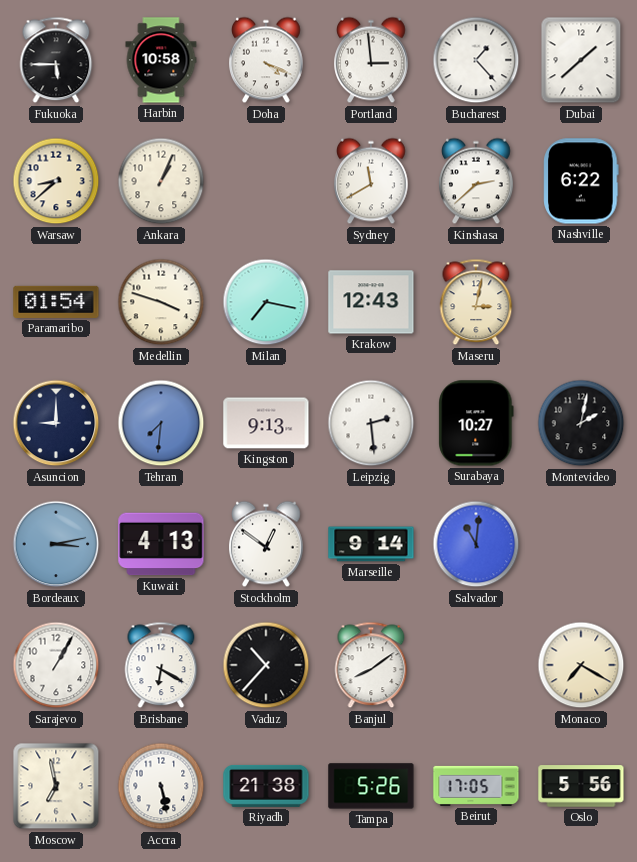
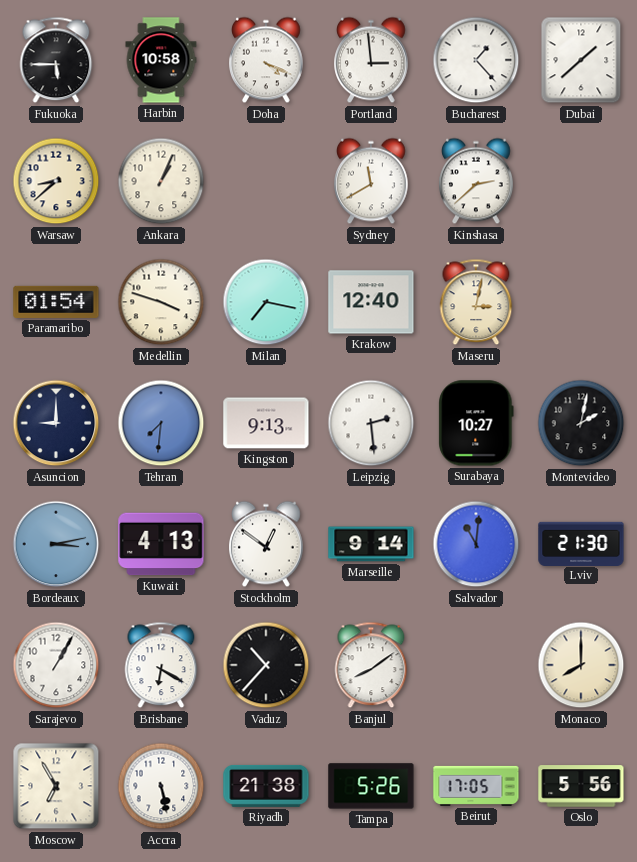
Nashville: 6:22 -> none (581, 181)
Krakow: 12:43 -> 12:40 (371, 302)
Lviv: none -> 21:30 (581, 543)
Monaco: 7:20 -> 8:00 (581, 665)
Moscow: 6:58 -> 6:55 (56, 786)
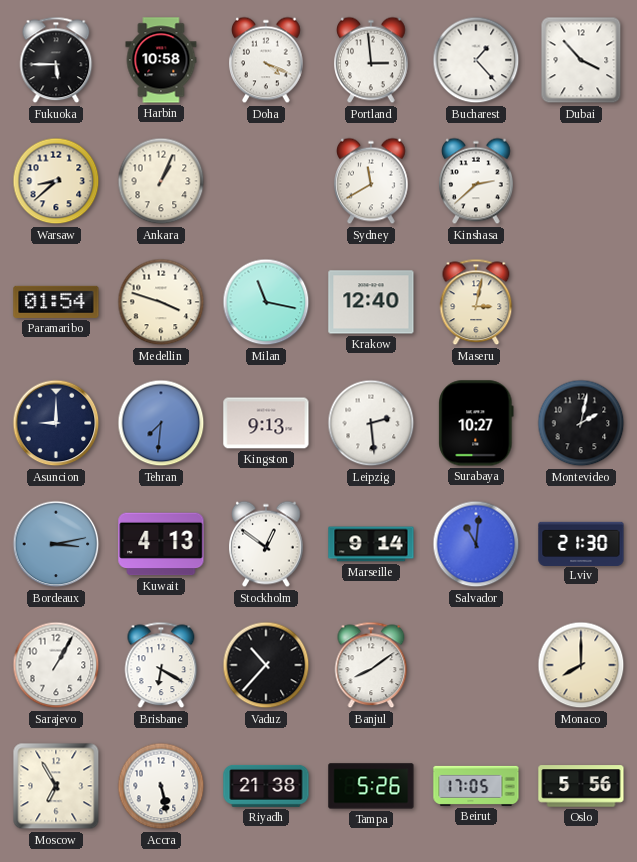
Dubai: 1:38 -> 3:53 (581, 60)
Milan: 7:17 -> 11:17 (266, 302)
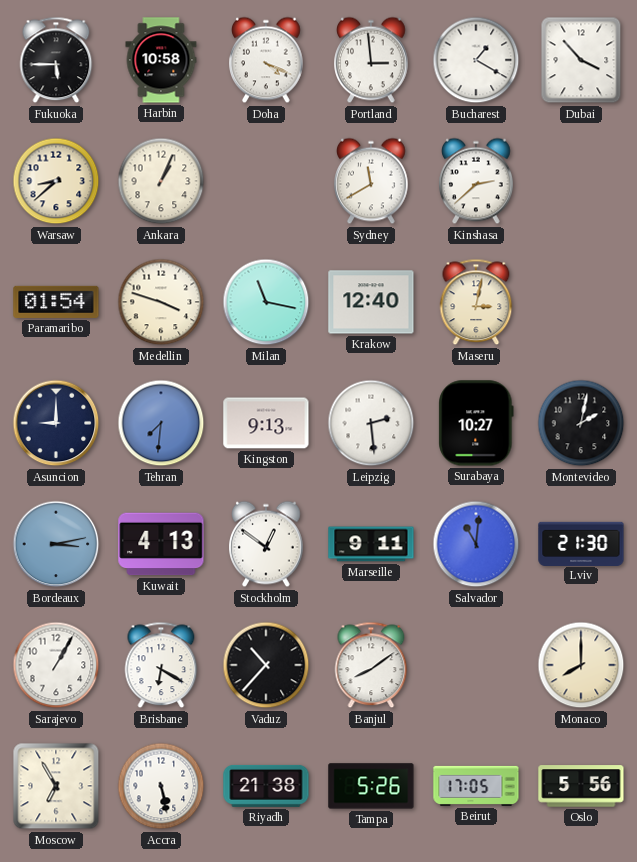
Bucharest: 1:23 -> 1:20 (476, 60)
Marseille: 9:14 -> 9:11 (371, 544)
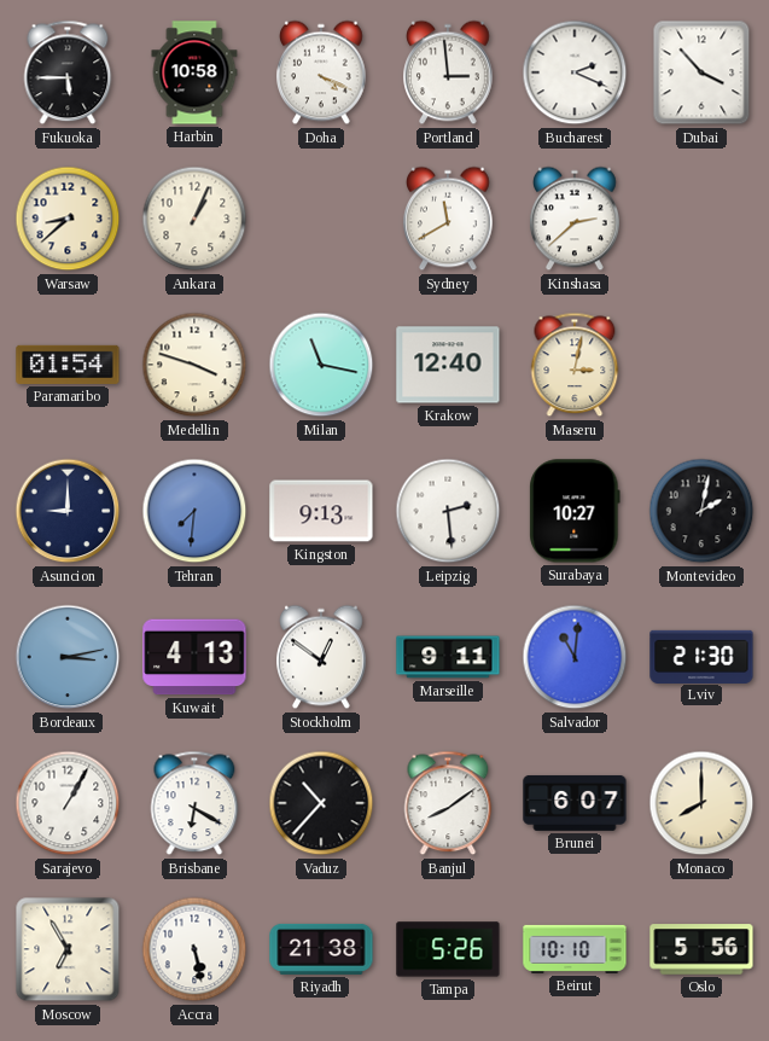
Bucharest: 1:20 -> 2:19 (575, 72)
Brunei: none -> 6:07 (575, 803)
Beirut: 17:05 -> 10:10 (575, 949)
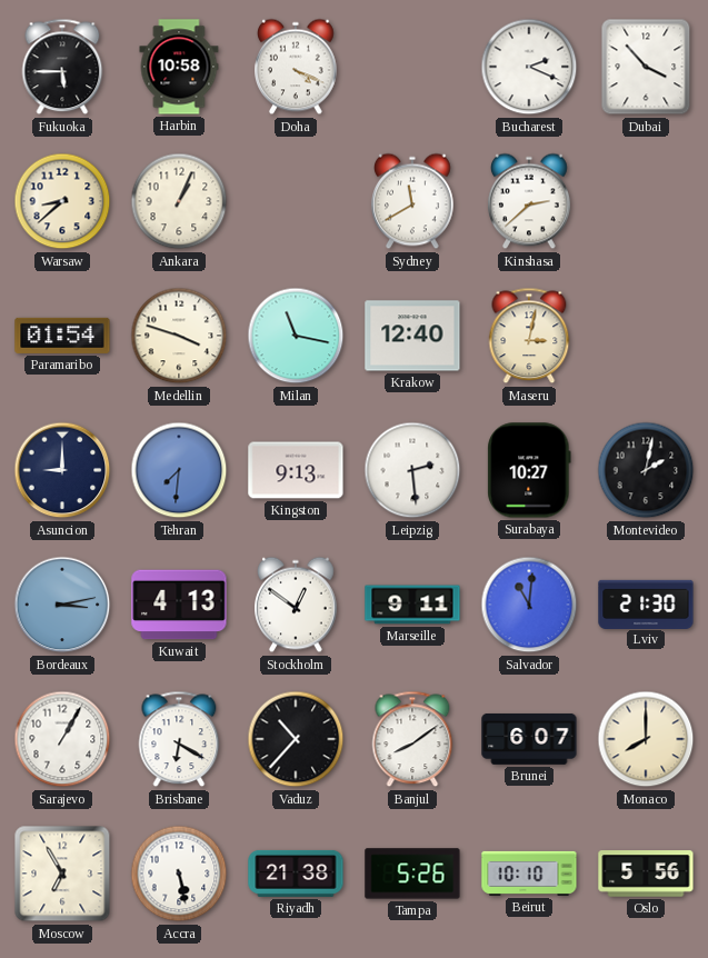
Portland: 2:59 -> none (449, 72)
